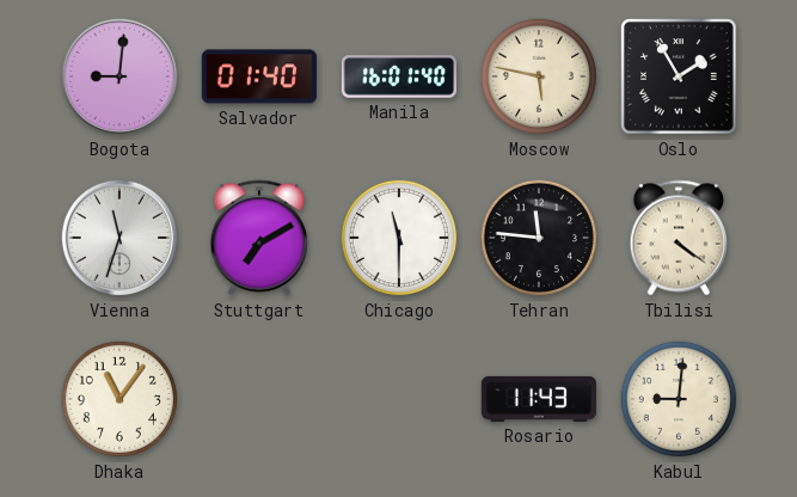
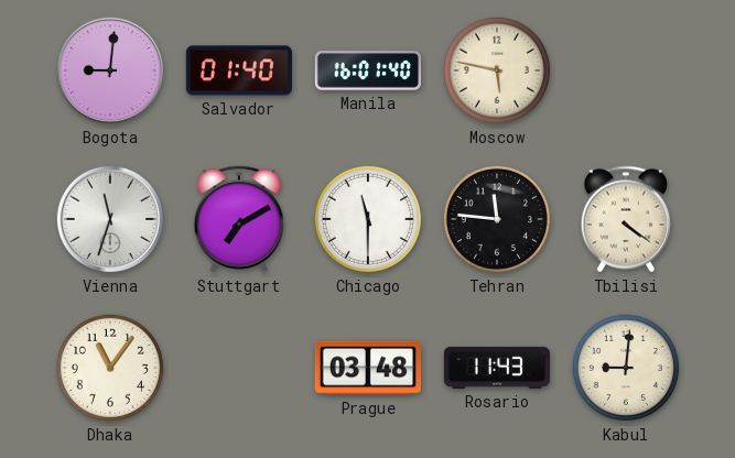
Oslo: 1:55 -> none (679, 76)
Prague: none -> 03:48 (368, 368)
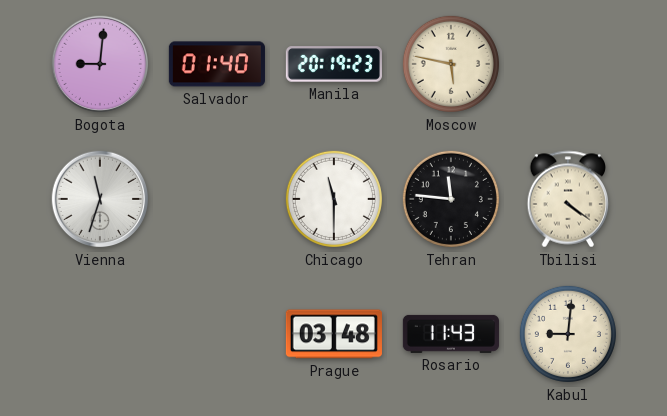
Manila: 16:01 -> 20:19 (334, 64)
Stuttgart: 7:10 -> none (239, 219)
Dhaka: 11:06 -> none (110, 368)
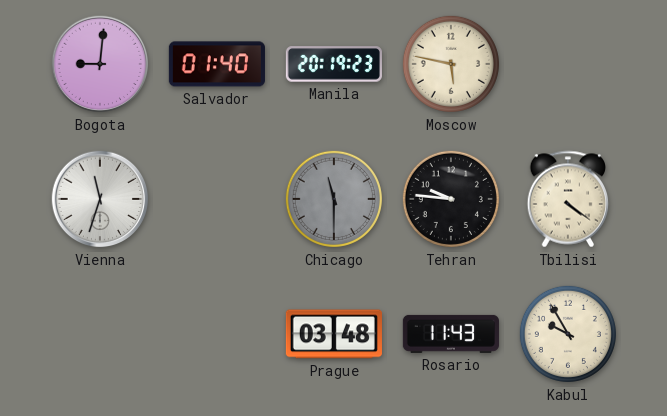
Chicago dial: white -> grey (334, 199)
Tehran: 11:46 -> 9:46 (451, 199)
Kabul: 9:01 -> 9:55 (568, 334)
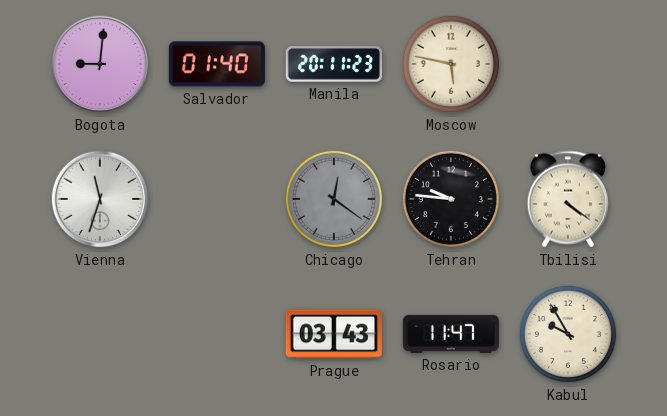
Manila: 20:19 -> 20:11 (334, 64)
Chicago: 11:30 -> 12:21 (334, 199)
Prague: 03:48 -> 03:43 (334, 334)
Rosario: 11:43 -> 11:47 (451, 334)
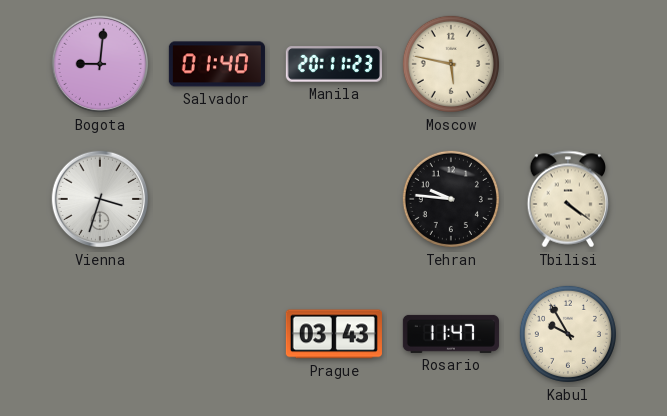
Vienna: 11:33 -> 3:33 (100, 199)
Chicago: 12:21 -> none (334, 199)
